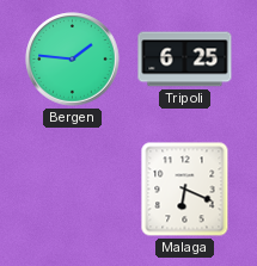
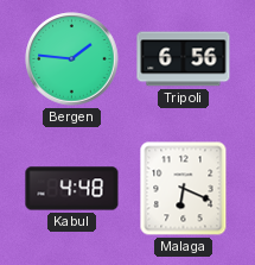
Tripoli: 6:25 -> 6:56 (184, 59)
Kabul: none -> 4:48 (72, 189)
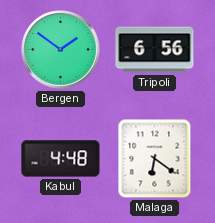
Bergen: 1:46 -> 1:51 (61, 50)
Malaga: 6:19 -> 6:21 (155, 159)
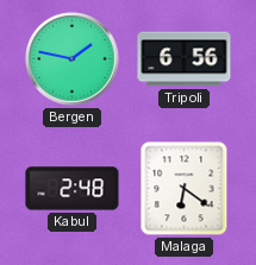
Bergen: 1:51 -> 1:47 (73, 59)
Kabul: 4:48 -> 2:48 (73, 189)
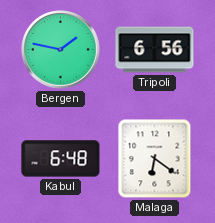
Kabul: 2:48 -> 6:48 (61, 159)
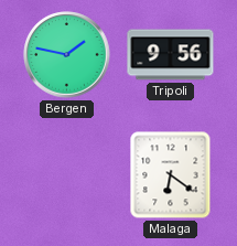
Tripoli: 6:56 -> 9:56 (171, 55)
Kabul: 6:48 -> none (61, 159)
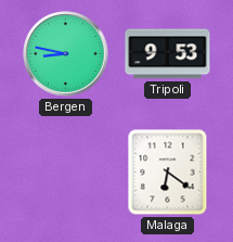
Bergen: 1:47 -> 8:47 (66, 54)
Tripoli: 9:56 -> 9:53 (168, 54)
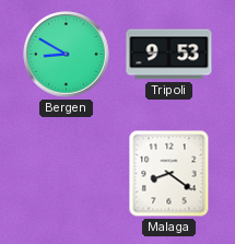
Bergen: 8:47 -> 8:50 (67, 55)
Malaga: 6:21 -> 8:21 (169, 174)
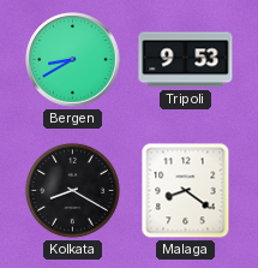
Bergen: 8:50 -> 8:40 (73, 60)
Kolkata: none -> 8:20 (72, 190)
